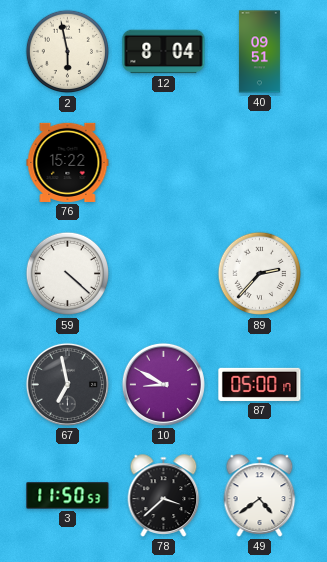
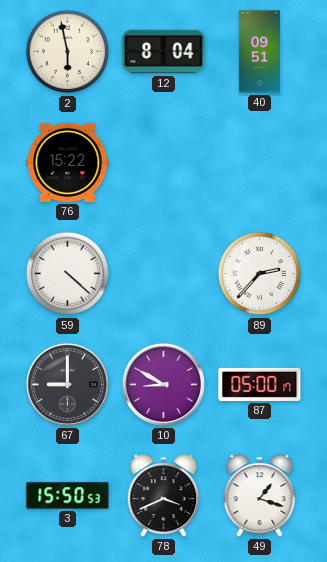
67: 6:58 -> 9:00 (67, 384)
3: 11:50 -> 15:50 (68, 496)
78: 3:38 -> 3:41 (164, 496)
49: 4:39 -> 1:18 (260, 496)
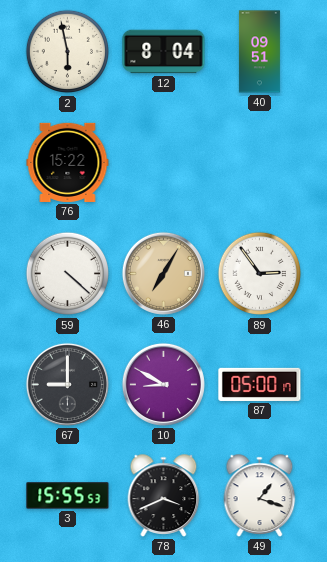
46: none -> 7:05 (163, 273)
89: 2:37 -> 2:54 (260, 274)
3: 15:50 -> 15:55 (68, 496)
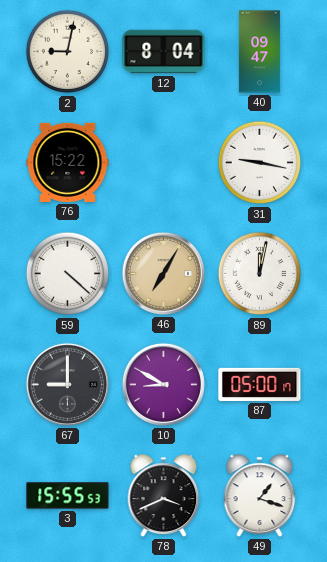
2: 5:58 -> 9:02 (68, 52)
40: 09:51 -> 09:47 (259, 52)
31: none -> 9:17 (260, 163)
89: 2:54 -> 12:02 (260, 274)
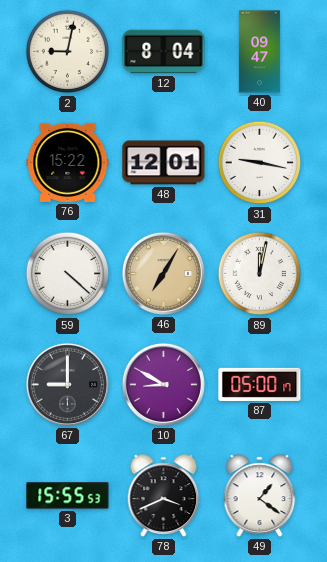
48: none -> 12:01 (164, 163)
49: 1:18 -> 1:21 (260, 496)
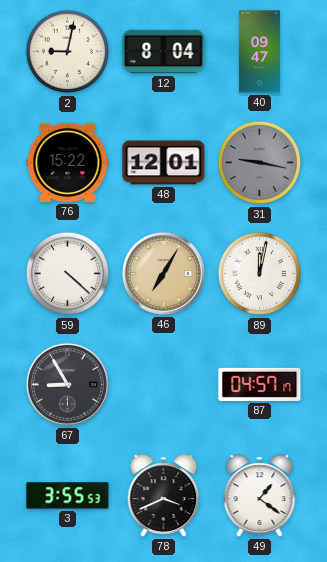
31 dial: white -> grey (260, 163)
67: 9:00 -> 8:55 (67, 384)
10: 8:50 -> none (163, 384)
87: 05:00 -> 04:57 (260, 384)
3: 15:55 -> 3:55 (68, 496)
